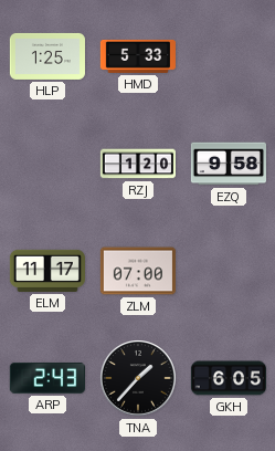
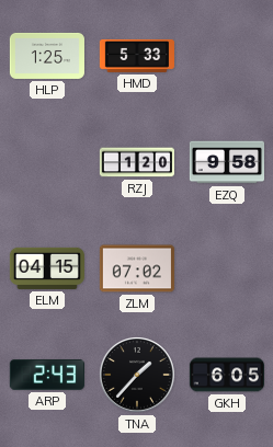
ELM: 11:17 -> 04:15 (47, 268)
ZLM: 07:00 -> 07:02 (137, 268)
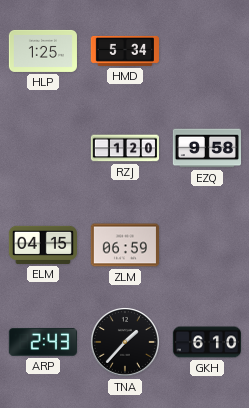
HMD: 5:33 -> 5:34 (125, 51)
ZLM: 07:02 -> 06:59 (125, 245)
GKH: 6:05 -> 6:10 (206, 342)
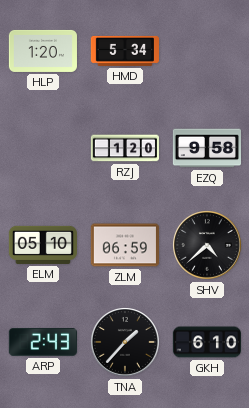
HLP: 1:25 -> 1:20 (43, 51)
ELM: 04:15 -> 05:10 (43, 245)
SHV: none -> 4:38 (208, 246)
